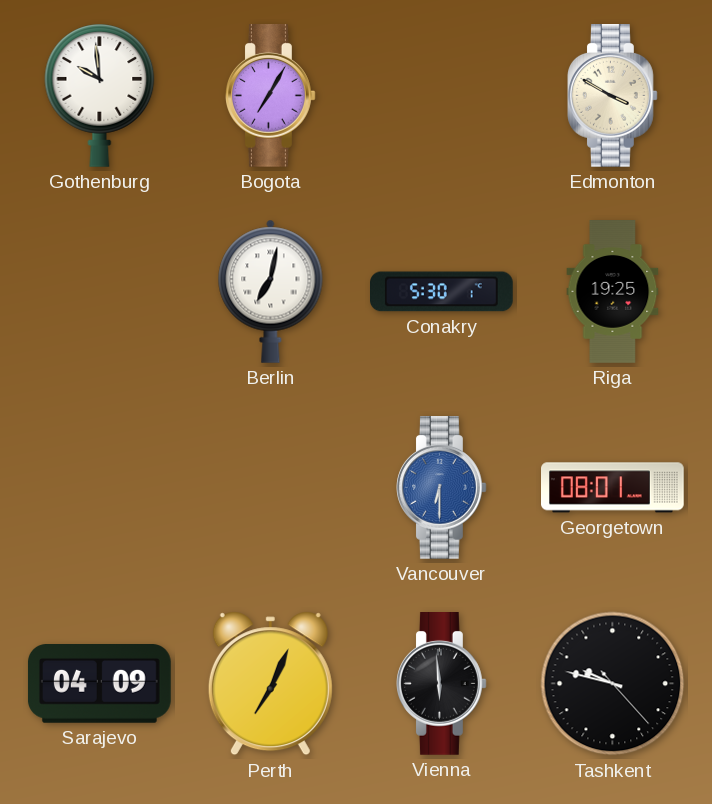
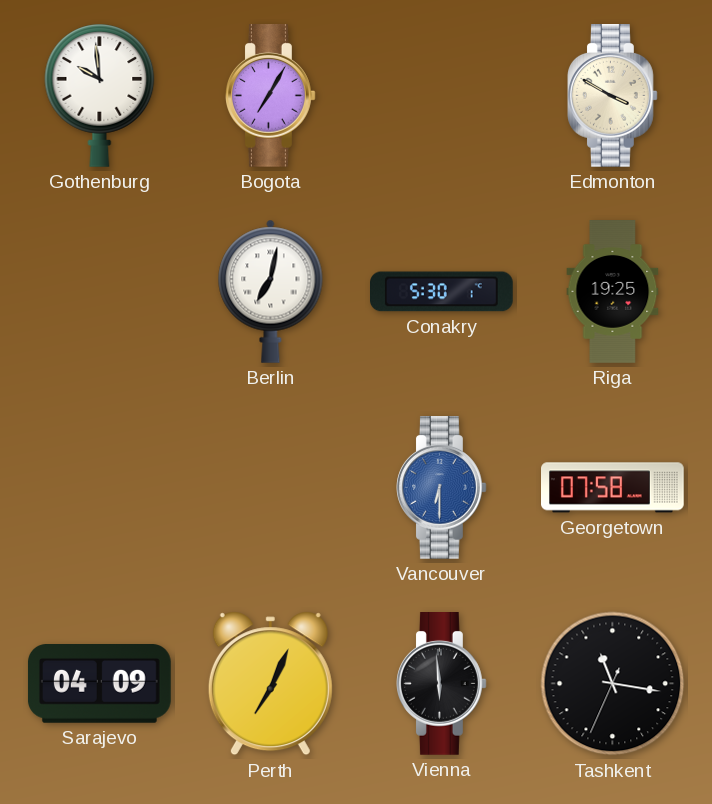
Georgetown: 08:01 -> 07:58 (613, 488)
Tashkent: 9:47 -> 11:16 (613, 684)
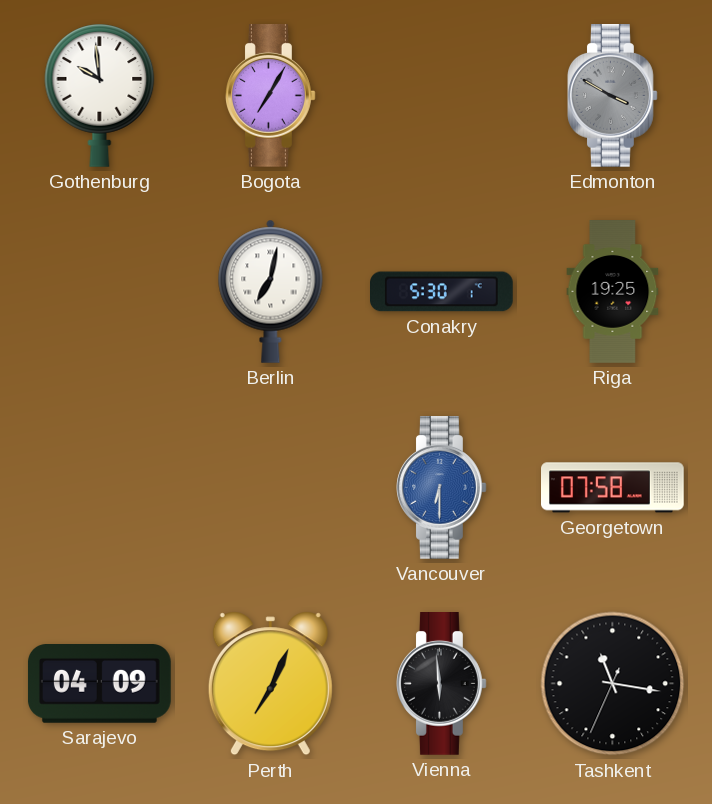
Edmonton dial: cream -> grey (613, 96)
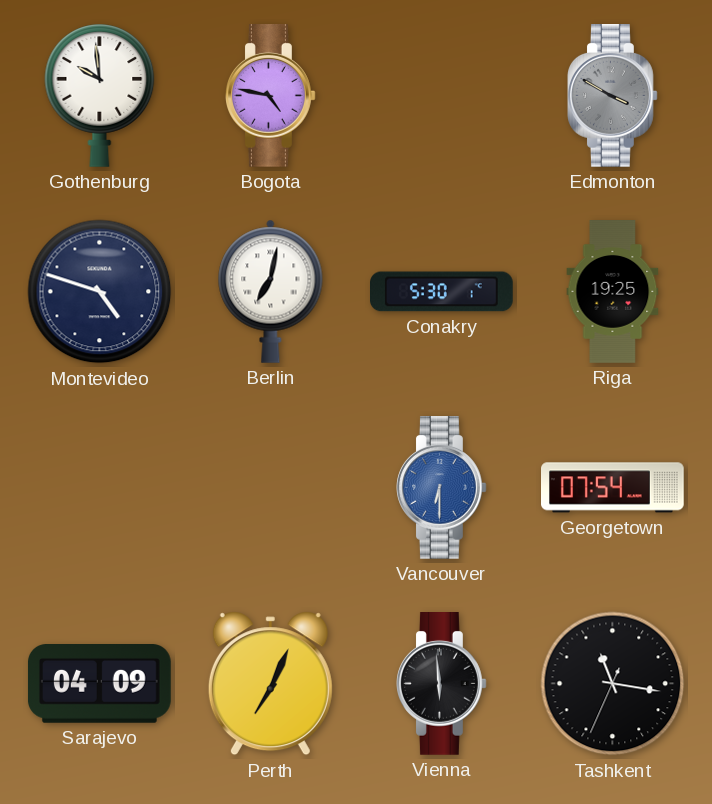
Bogota: 7:05 -> 4:47 (271, 96)
Montevideo: none -> 4:48 (100, 292)
Georgetown: 07:58 -> 07:54 (613, 488)
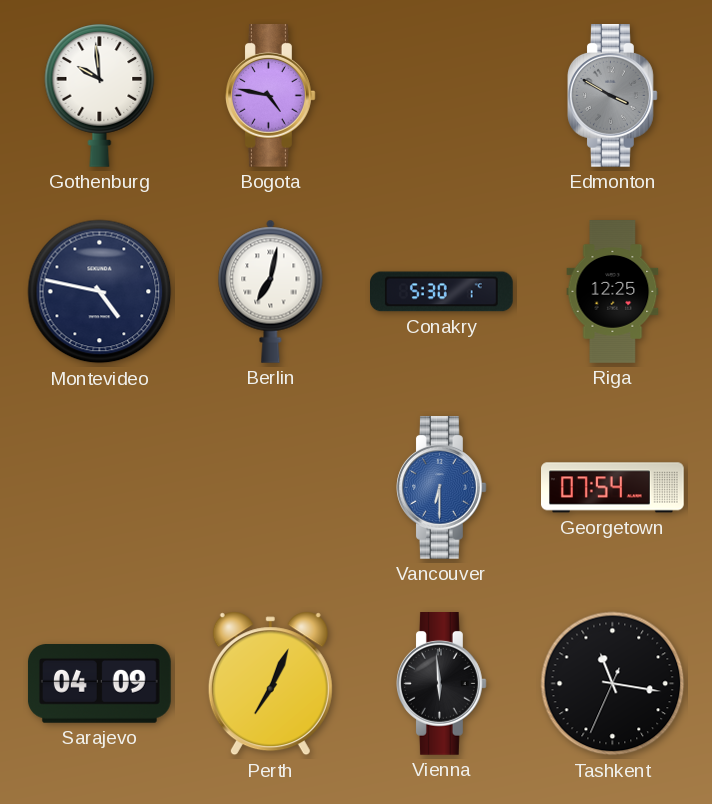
Montevideo: 4:48 -> 4:47 (100, 292)
Riga: 19:25 -> 12:25 (613, 292)
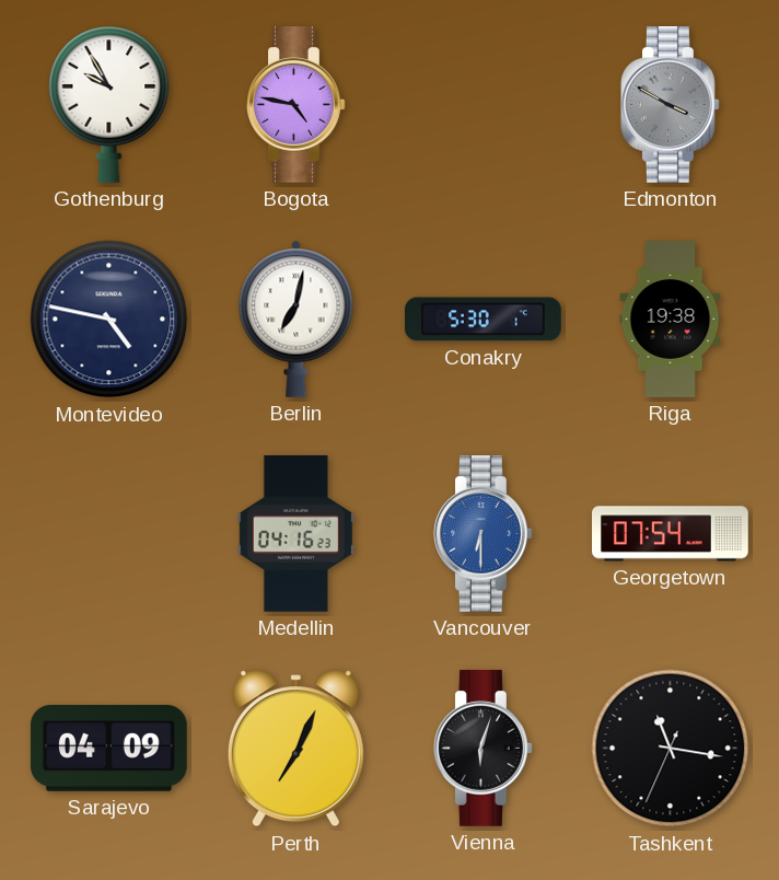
Gothenburg: 9:59 -> 9:55 (109, 104)
Riga: 12:25 -> 19:38 (671, 320)
Medellin: none -> 04:16 (295, 534)
Vienna: 5:59 -> 6:03 (484, 749)
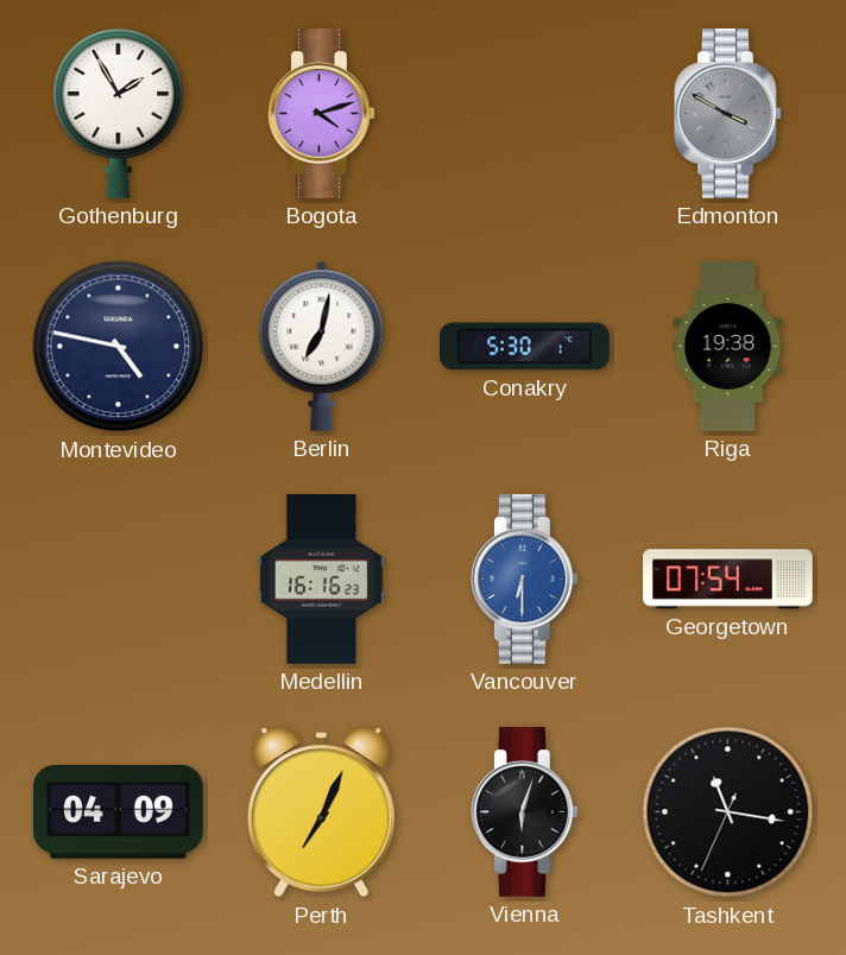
Gothenburg: 9:55 -> 1:55 (119, 113)
Bogota: 4:47 -> 4:12 (322, 114)
Medellin: 04:16 -> 16:16 (321, 580)
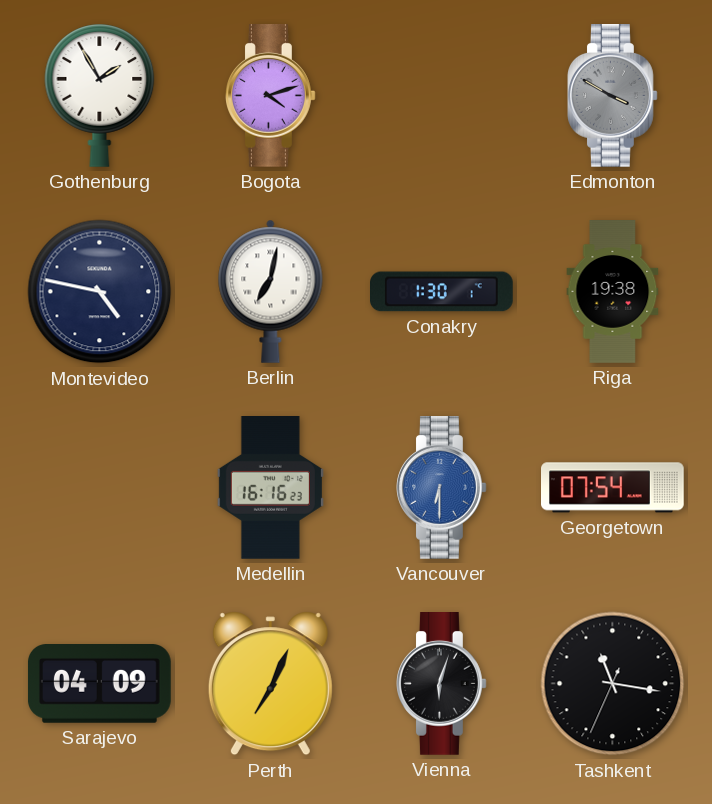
Conakry: 5:30 -> 1:30 (442, 292)
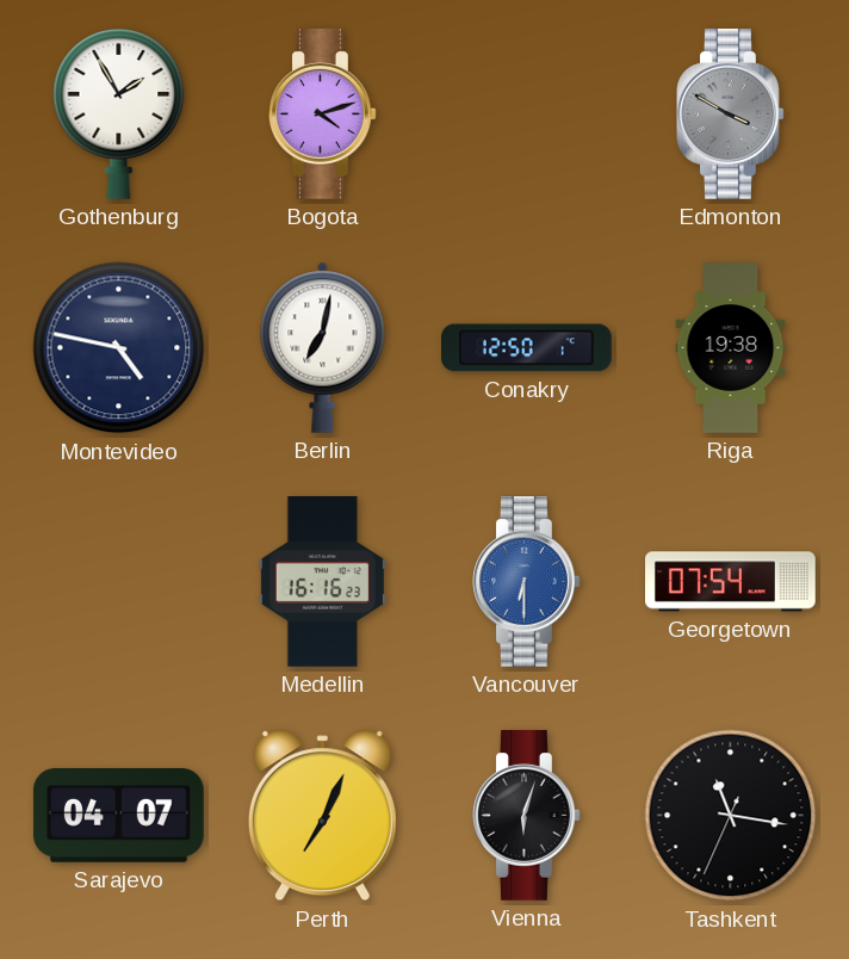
Conakry: 1:30 -> 12:50 (527, 348)
Sarajevo: 04:09 -> 04:07 (119, 816)
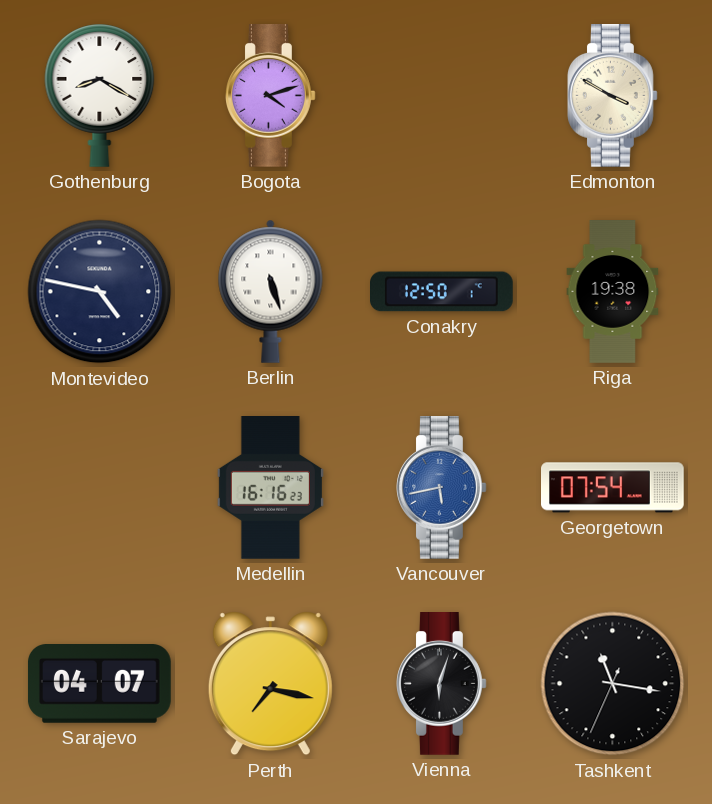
Gothenburg: 1:55 -> 8:20 (100, 95)
Edmonton dial: grey -> cream (613, 96)
Berlin: 7:02 -> 5:27 (271, 291)
Vancouver: 6:30 -> 5:43 (442, 488)
Perth: 7:04 -> 7:17 (270, 684)
